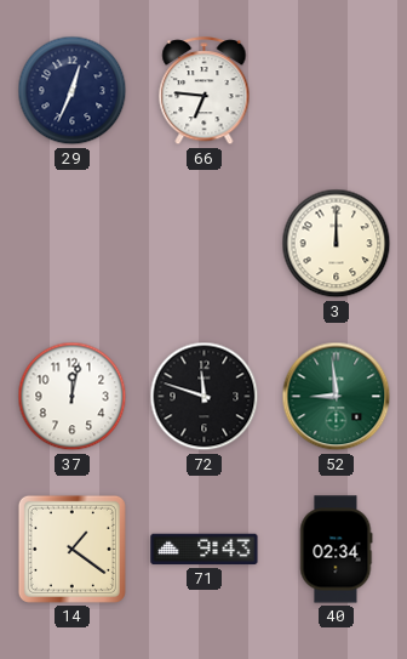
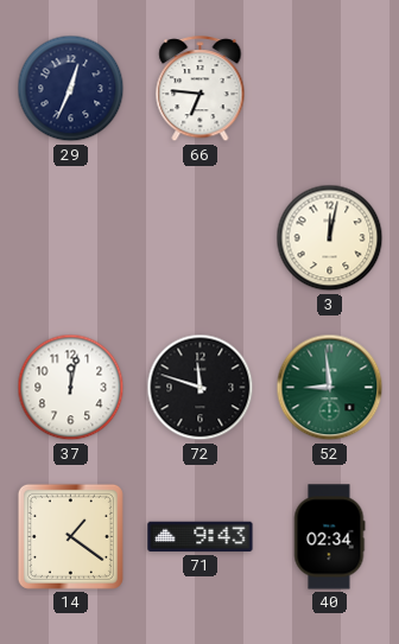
3: 12:00 -> 12:02 (330, 238)
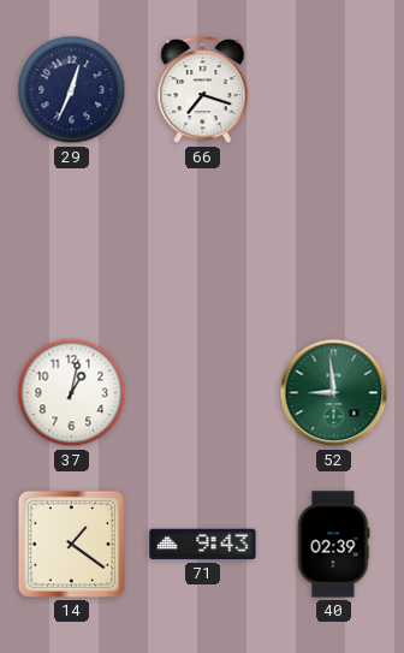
66: 6:46 -> 7:18 (203, 90)
3: 12:02 -> none (330, 238)
37: 12:02 -> 1:02 (72, 393)
72: 11:48 -> none (201, 388)
40: 02:34 -> 02:39 (333, 545)
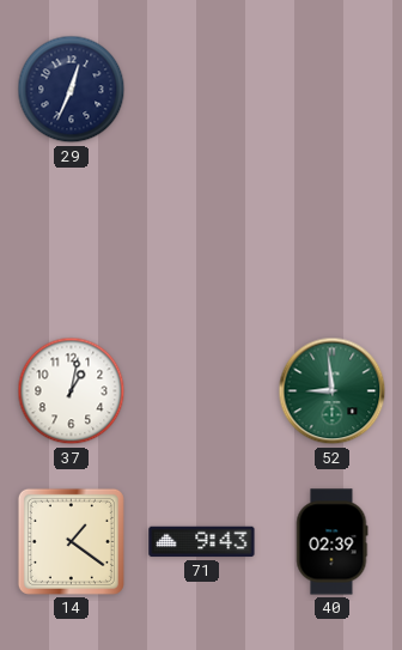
66: 7:18 -> none (203, 90)
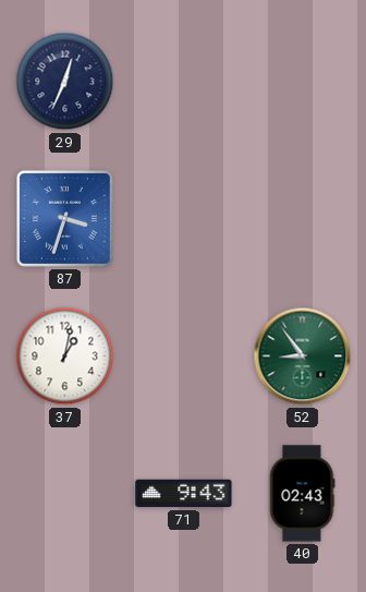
87: none -> 3:33 (64, 218)
52: 8:59 -> 8:54 (303, 357)
14: 1:21 -> none (71, 541)
40: 02:39 -> 02:43 (302, 494)
